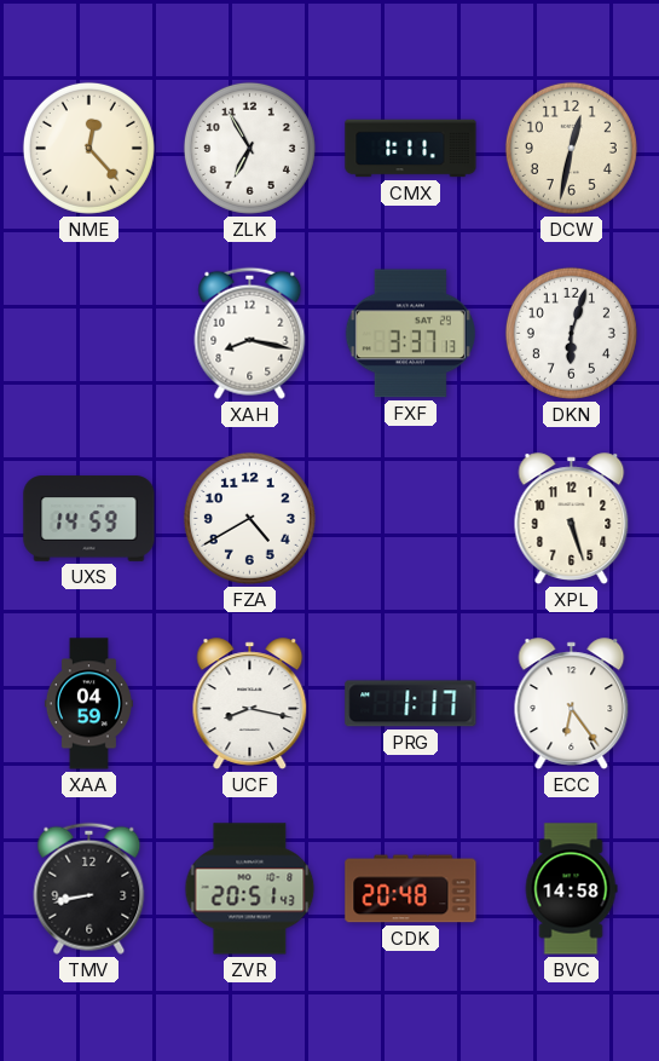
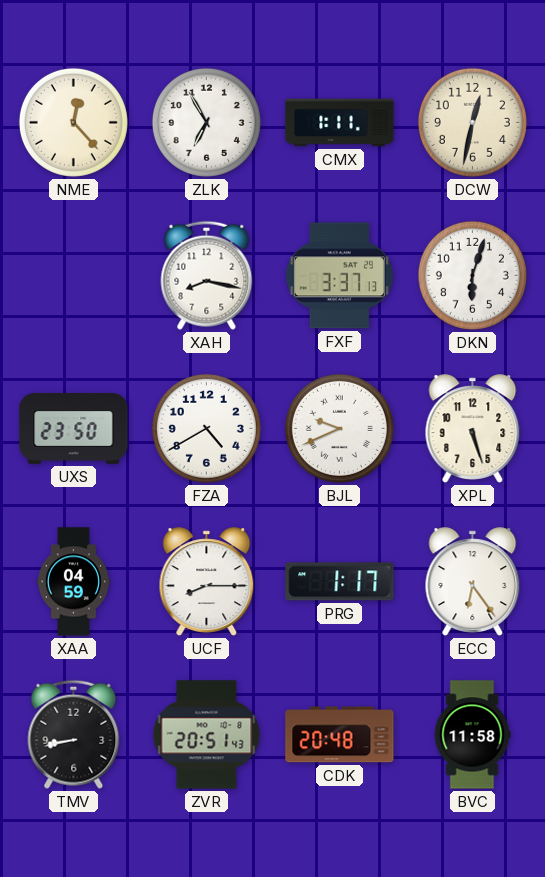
UXS: 14:59 -> 23:50 (74, 429)
BJL: none -> 9:41 (339, 428)
UCF: 8:17 -> 8:15 (207, 582)
BVC: 14:58 -> 11:58 (472, 735)
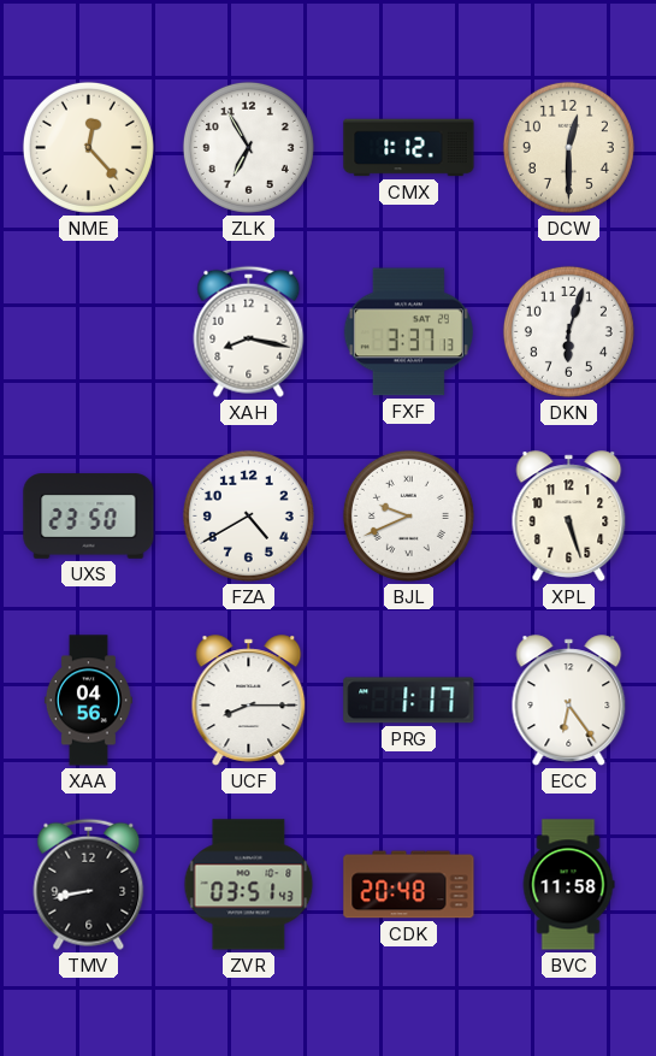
CMX: 1:11 -> 1:12 (409, 148)
DCW: 12:32 -> 12:30 (568, 147)
XAA: 04:59 -> 04:56 (88, 701)
ZVR: 20:51 -> 03:51 (249, 885)
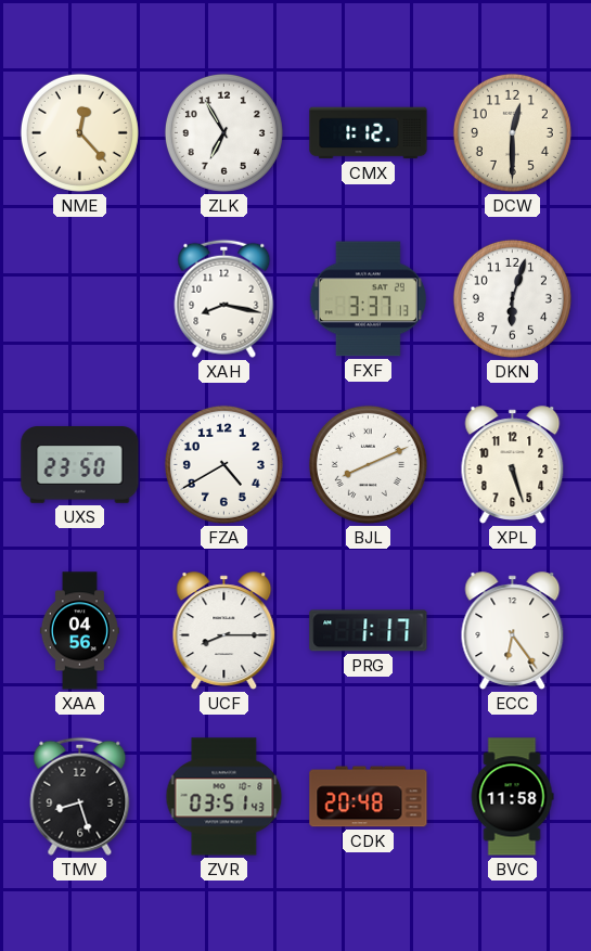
BJL: 9:41 -> 8:11 (368, 464)
TMV: 8:43 -> 8:27 (80, 796)
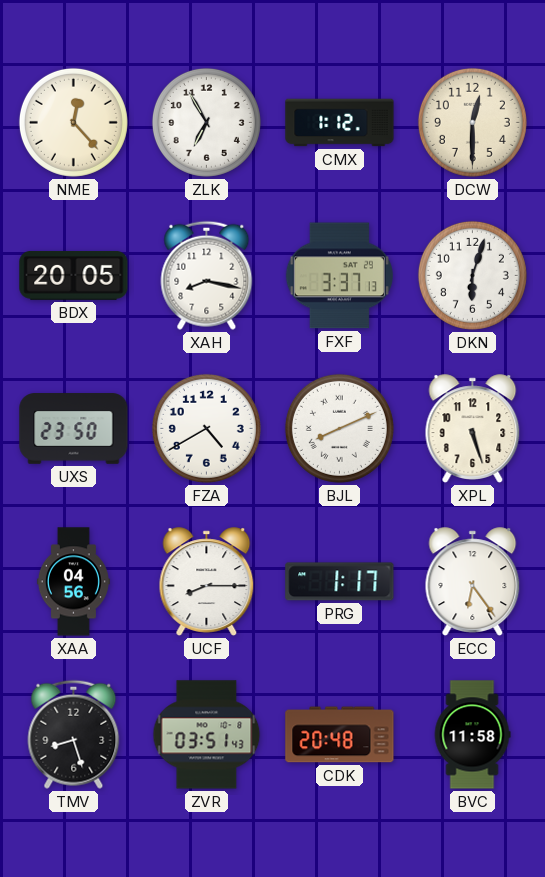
BDX: none -> 20:05 (74, 276)
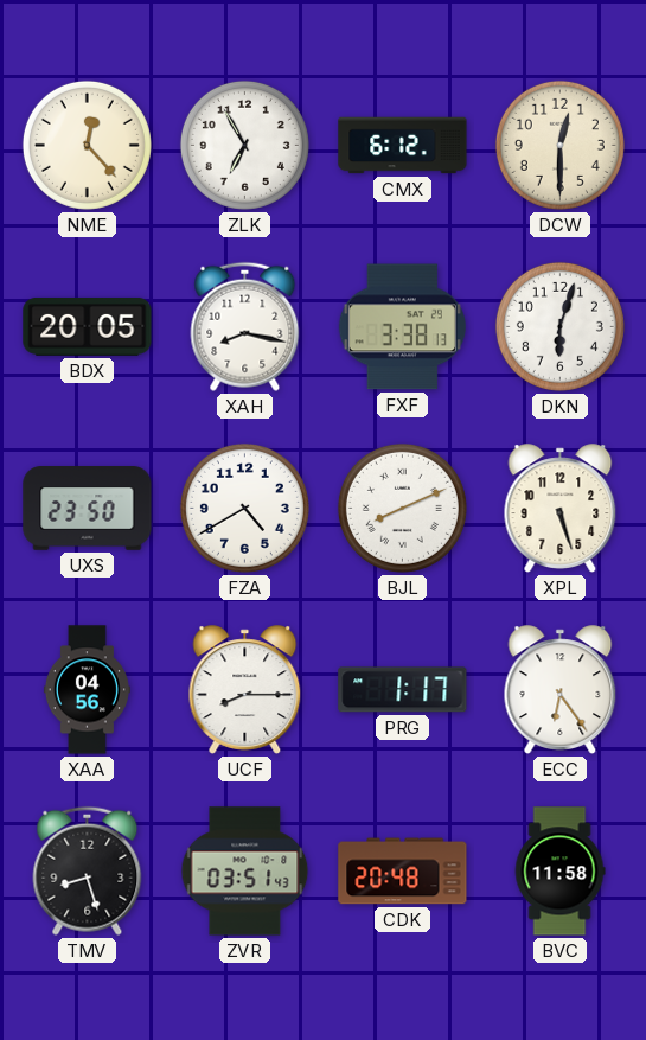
CMX: 1:12 -> 6:12 (403, 146)
FXF: 3:37 -> 3:38 (402, 327)
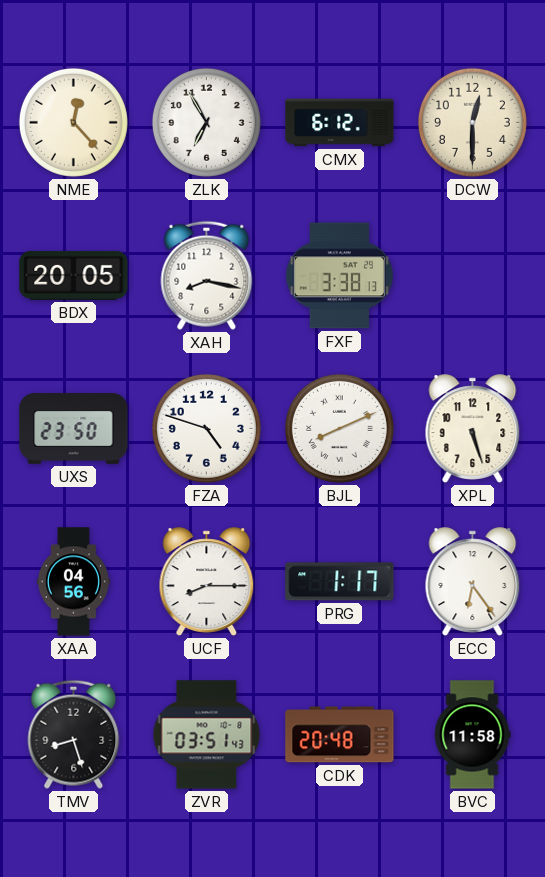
DKN: 6:03 -> none (559, 326)
FZA: 4:40 -> 4:48 (206, 428)
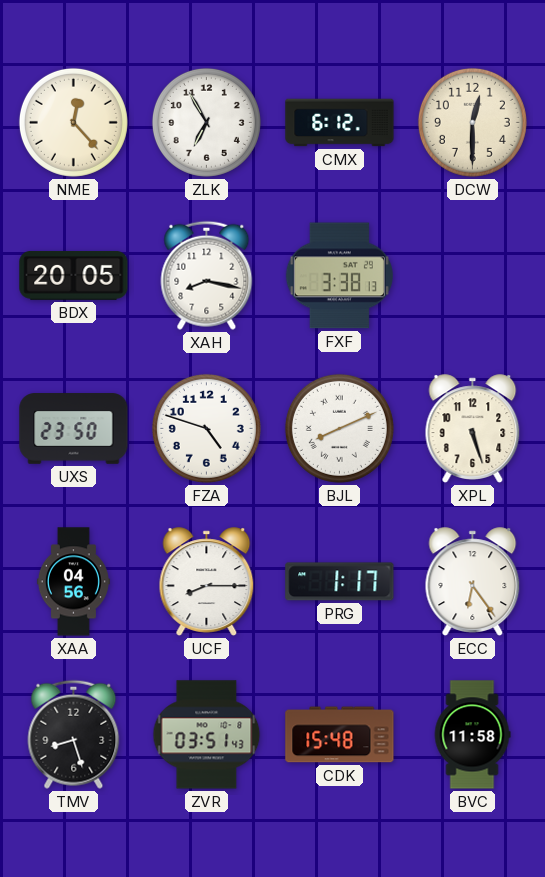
CDK: 20:48 -> 15:48 (340, 735)
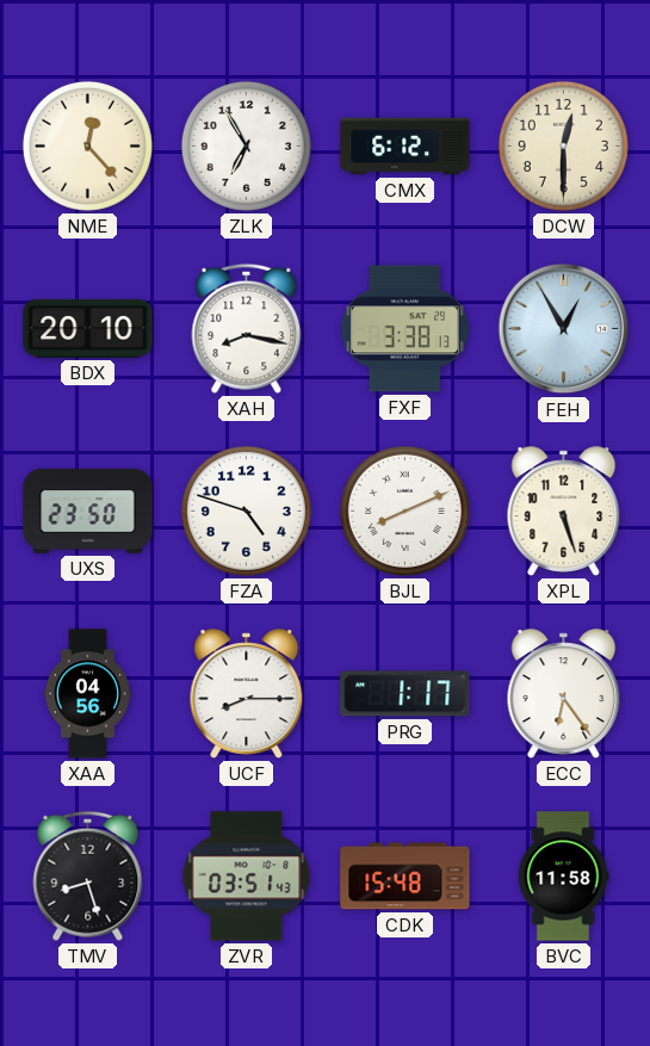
BDX: 20:05 -> 20:10 (88, 329)
FEH: none -> 12:55 (564, 329)
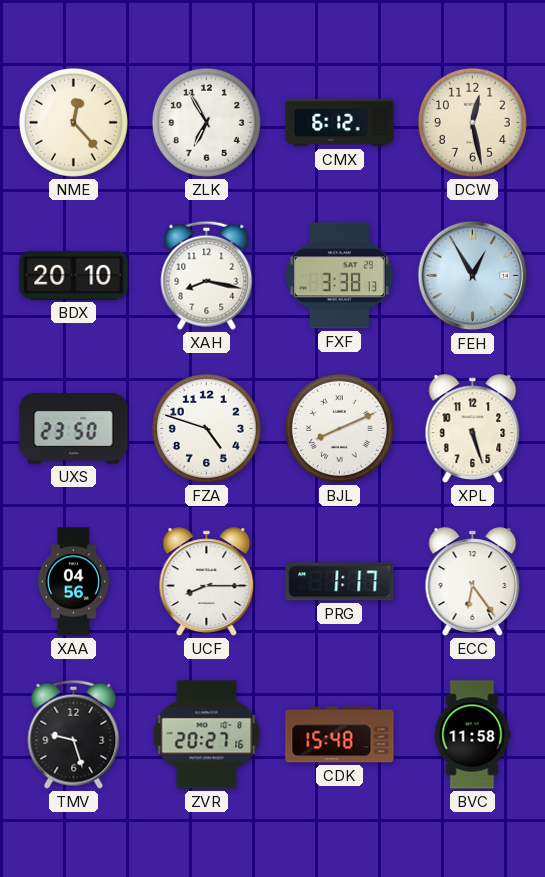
DCW: 12:30 -> 12:28 (472, 122)
TMV: 8:27 -> 9:27 (74, 734)
ZVR: 03:51 -> 20:27 (207, 735)
